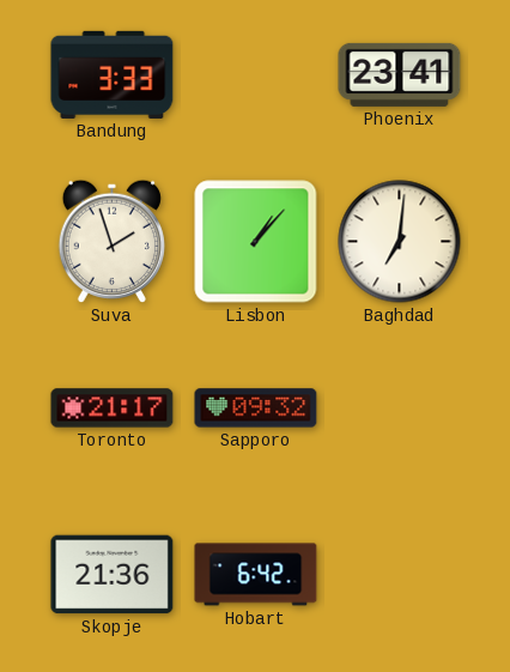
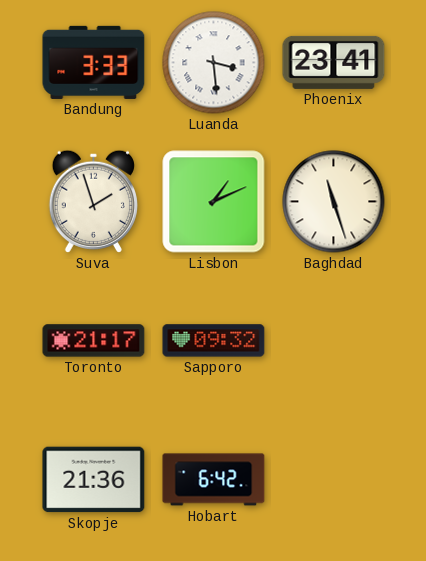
Luanda: none -> 3:29 (214, 63)
Lisbon: 1:07 -> 1:11 (214, 202)
Baghdad: 7:01 -> 11:27 (334, 202)
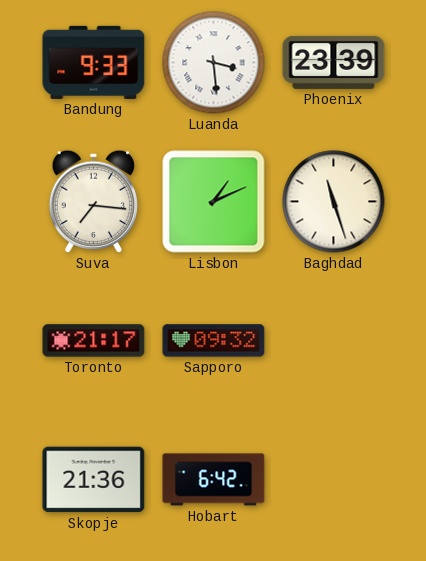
Bandung: 3:33 -> 9:33 (94, 62)
Phoenix: 23:41 -> 23:39 (334, 62)
Suva: 1:57 -> 7:16 (93, 201)
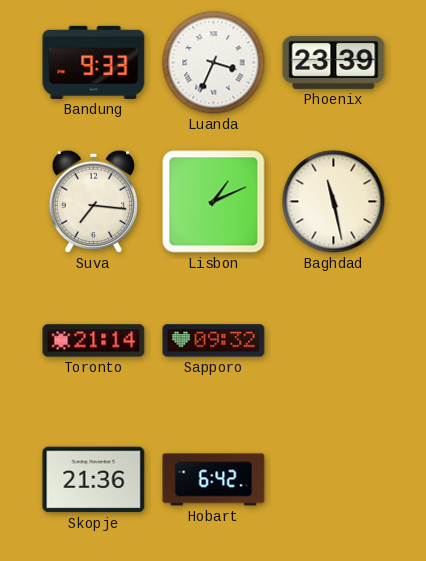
Luanda: 3:29 -> 3:34 (214, 63)
Baghdad: 11:27 -> 11:28 (334, 202)
Toronto: 21:17 -> 21:14 (94, 341)
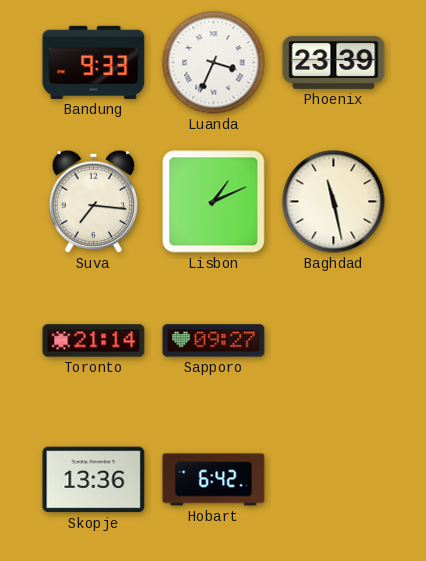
Sapporo: 09:32 -> 09:27 (214, 341)
Skopje: 21:36 -> 13:36 (94, 480)
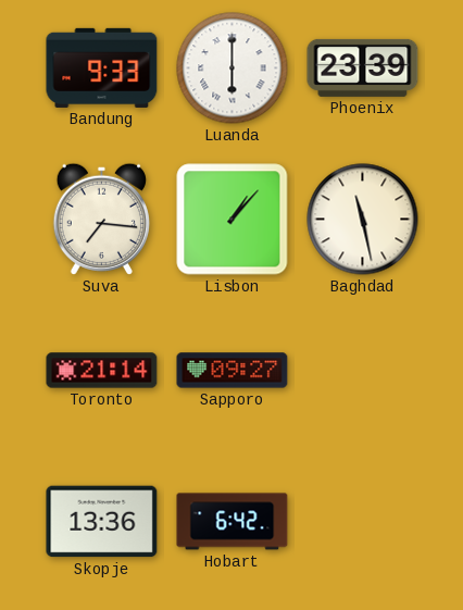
Luanda: 3:34 -> 6:00 (233, 69)
Lisbon: 1:11 -> 1:07 (233, 220)
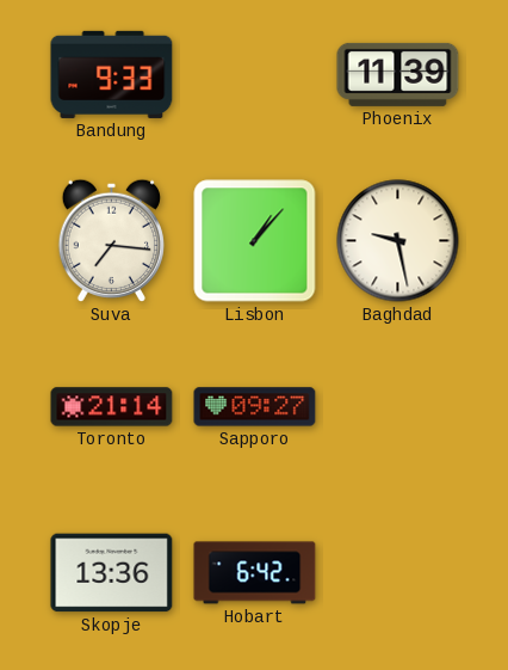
Luanda: 6:00 -> none (233, 69)
Phoenix: 23:39 -> 11:39 (398, 74)
Baghdad: 11:28 -> 9:28 (398, 241)
